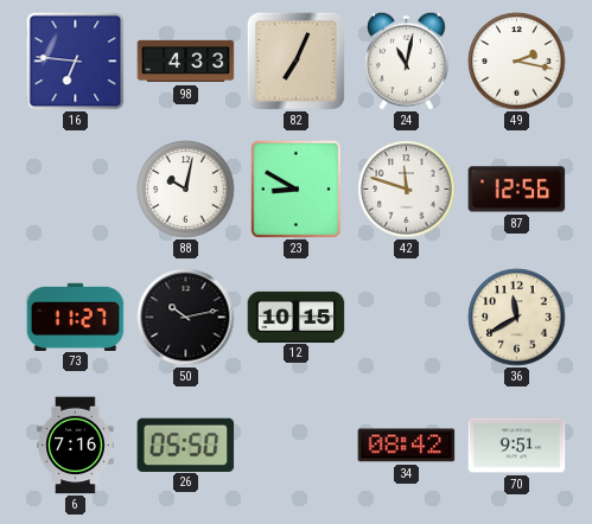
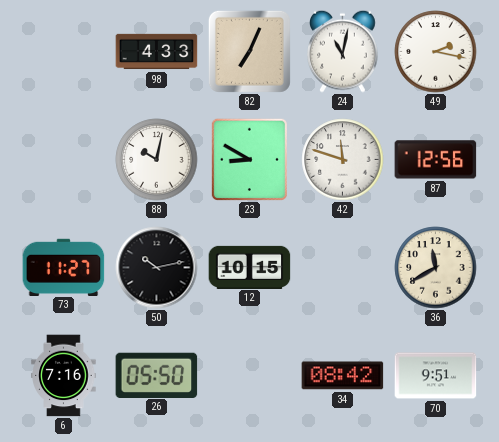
16: 6:46 -> none (76, 62)
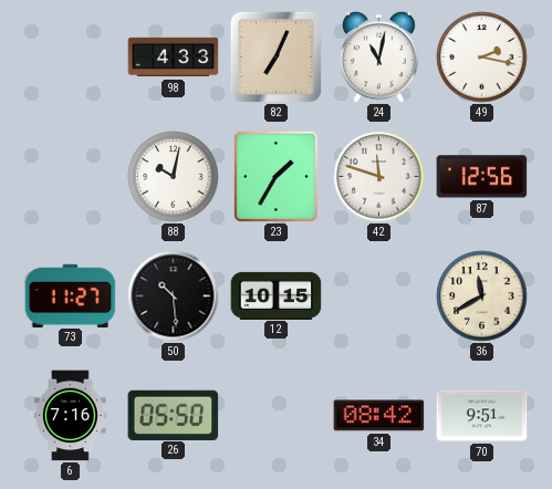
23: 8:50 -> 1:35 (275, 176)
50: 10:13 -> 10:29 (174, 296)
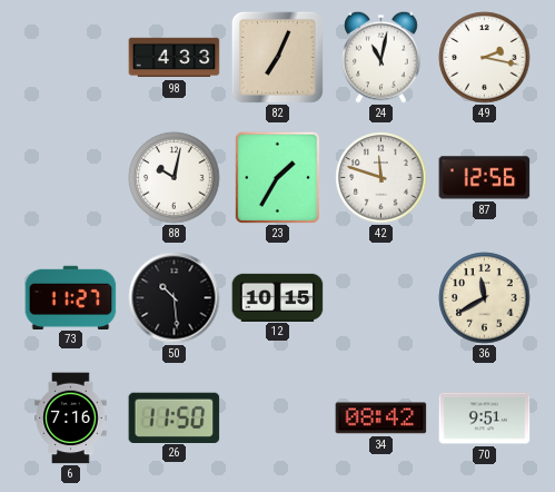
26: 05:50 -> 11:50 (175, 417)
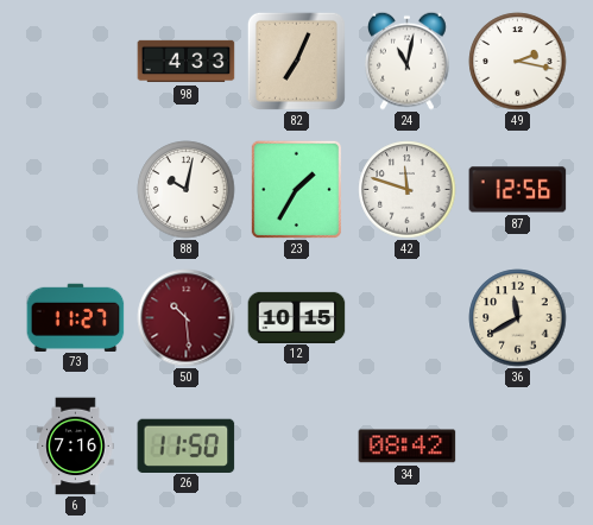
50 dial: black -> burgundy (187, 318)
70: 9:51 -> none (485, 419)
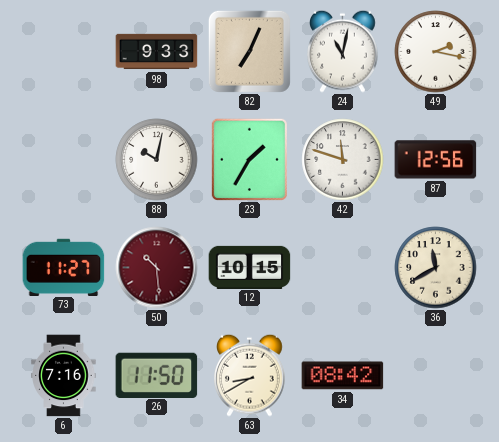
98: 4:33 -> 9:33 (157, 52)
63: none -> 8:40 (250, 375)
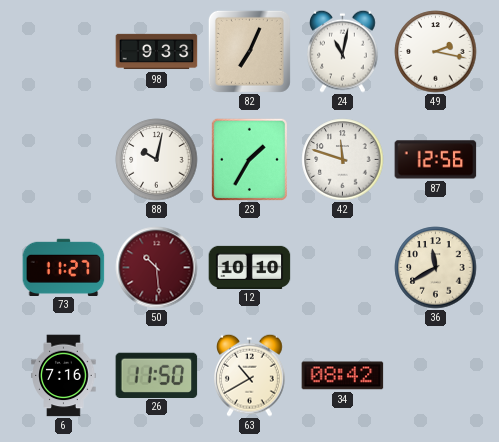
12: 10:15 -> 10:10 (250, 267)
63: 8:40 -> 10:40 (250, 375)
